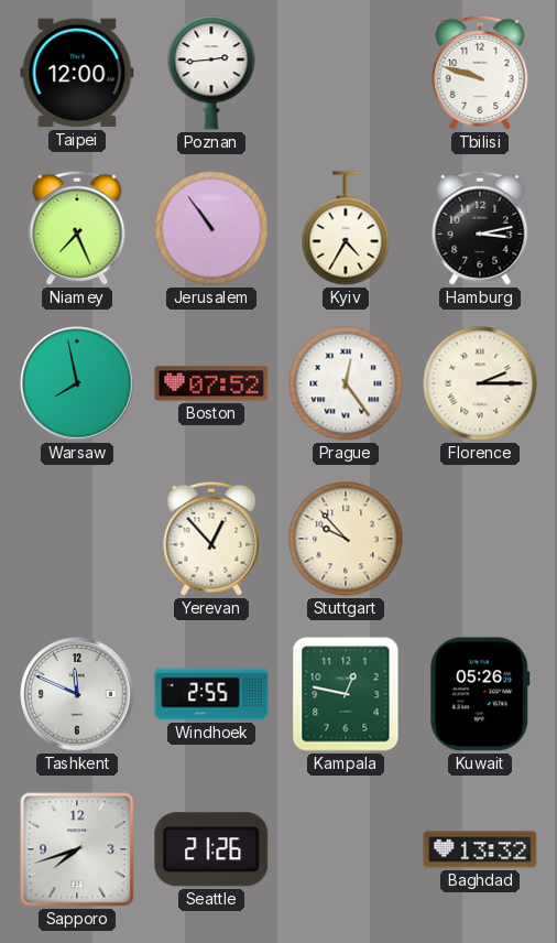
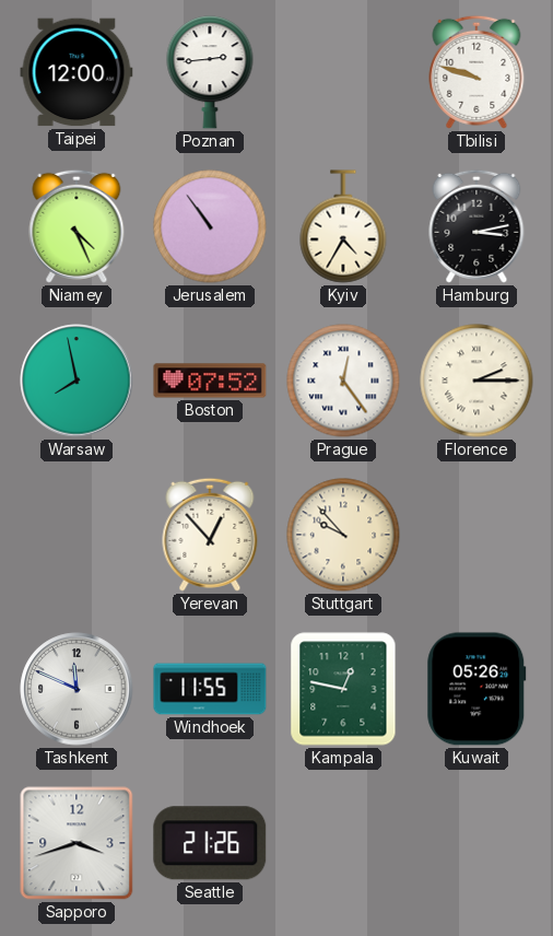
Niamey: 7:26 -> 4:26 (77, 226)
Windhoek: 2:55 -> 11:55 (210, 689)
Sapporo: 7:42 -> 3:42 (77, 843)
Baghdad: 13:32 -> none (480, 849)
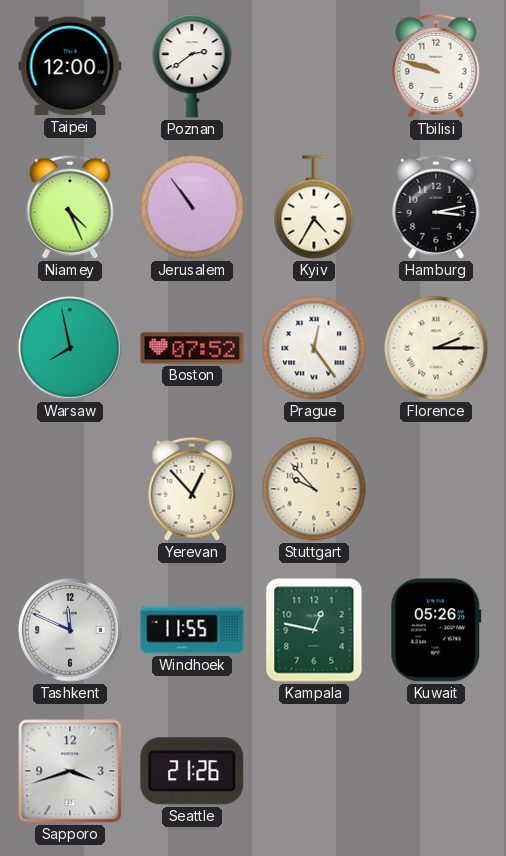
Poznan: 2:44 -> 2:39 (192, 66)
